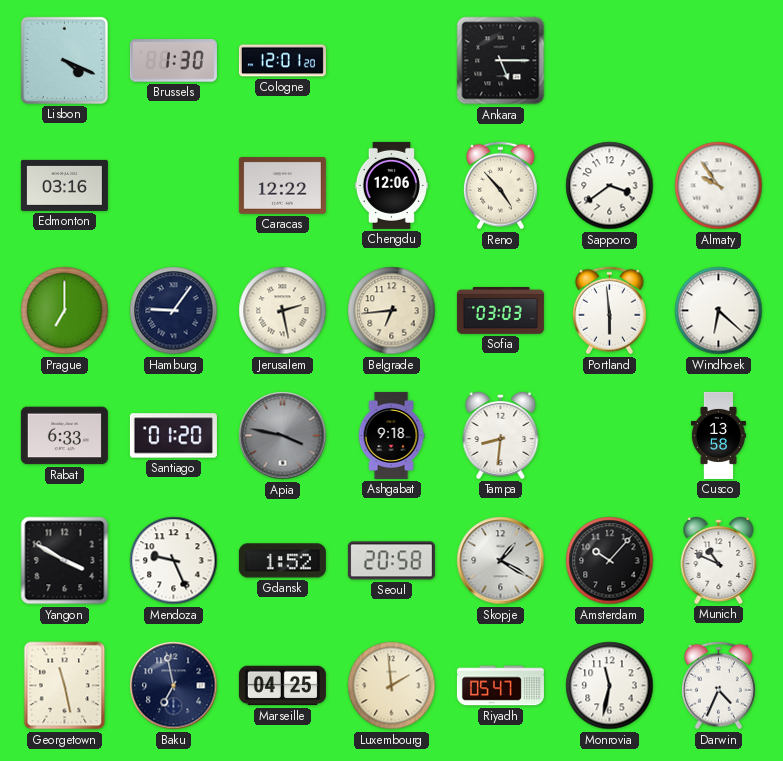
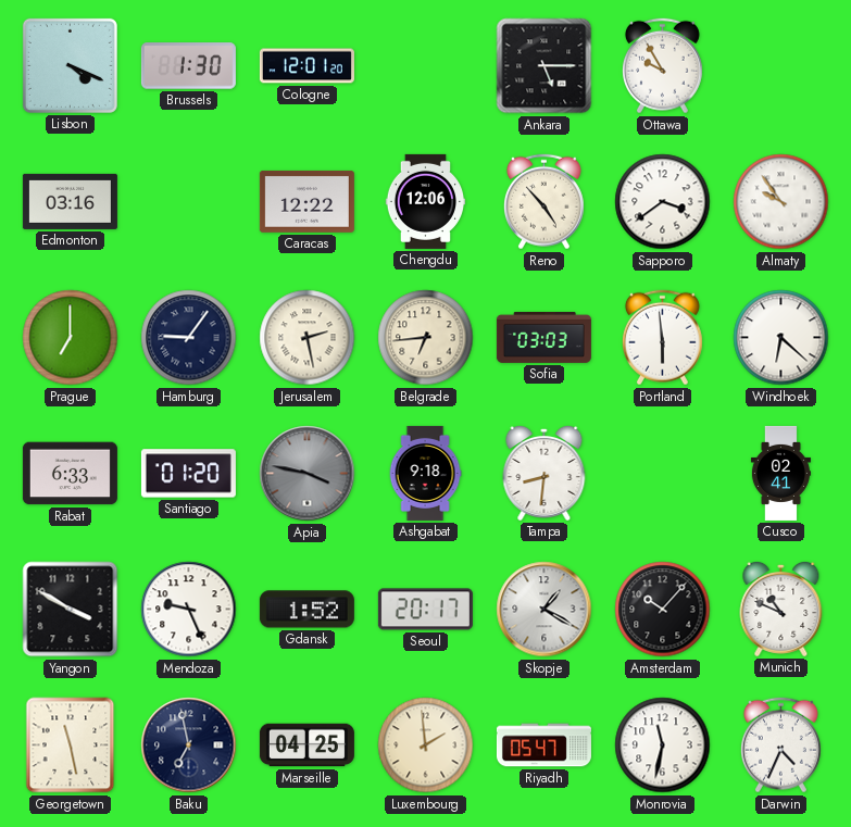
Ottawa: none -> 9:55 (662, 66)
Cusco: 13:58 -> 02:41 (780, 473)
Seoul: 20:58 -> 20:17 (425, 610)
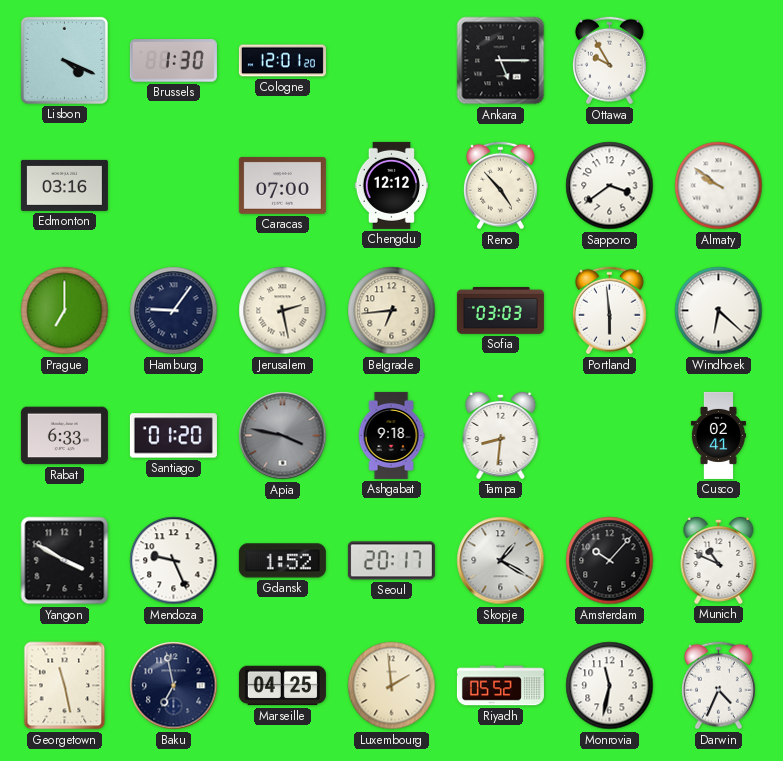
Caracas: 12:22 -> 07:00 (282, 185)
Chengdu: 12:06 -> 12:12 (391, 185)
Almaty: 9:54 -> 9:51 (719, 186)
Riyadh: 05:47 -> 05:52 (500, 686)
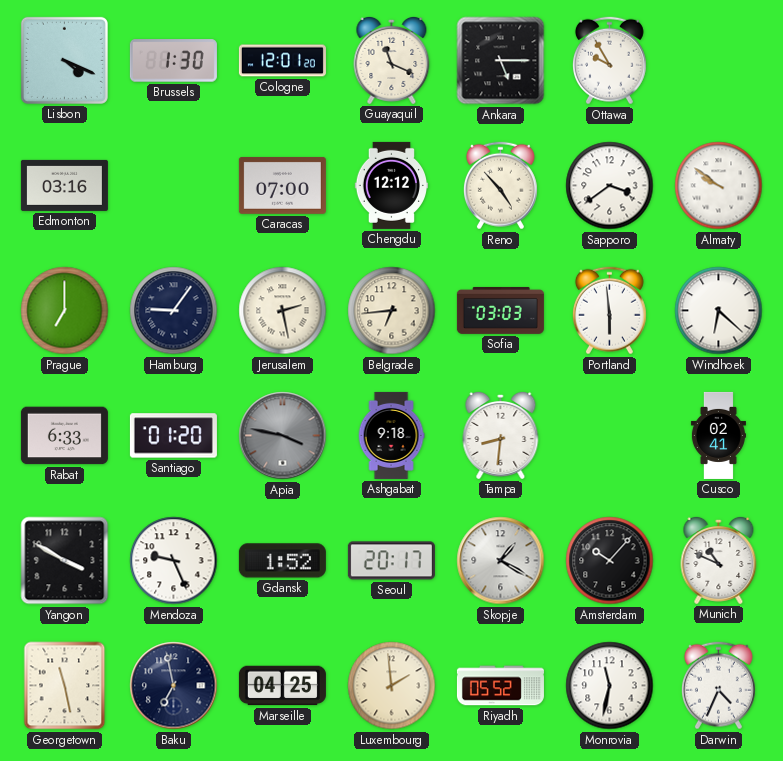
Guayaquil: none -> 11:19 (392, 60)
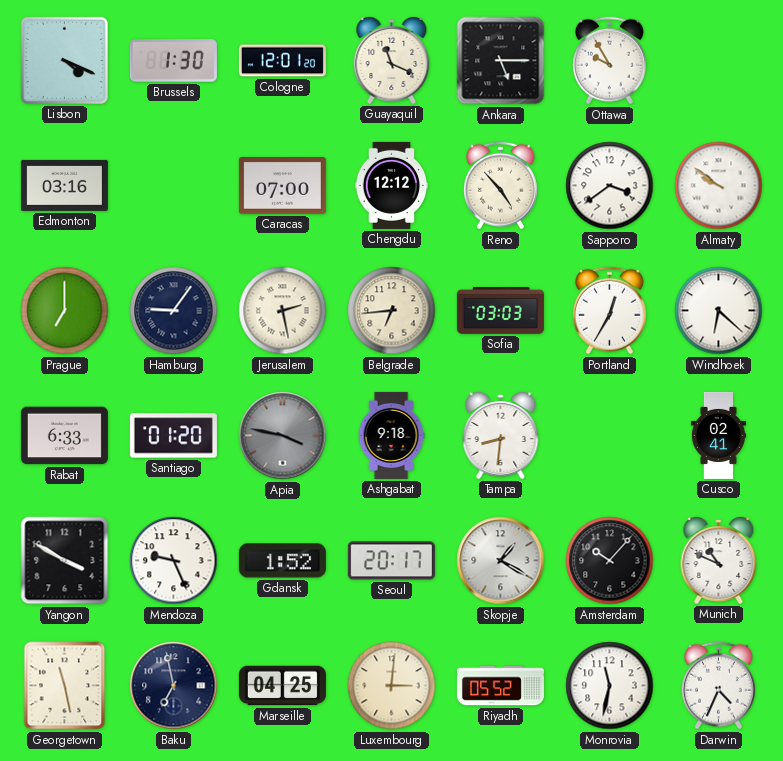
Portland: 5:59 -> 12:35 (609, 311)
Luxembourg: 1:59 -> 3:01 (392, 686)
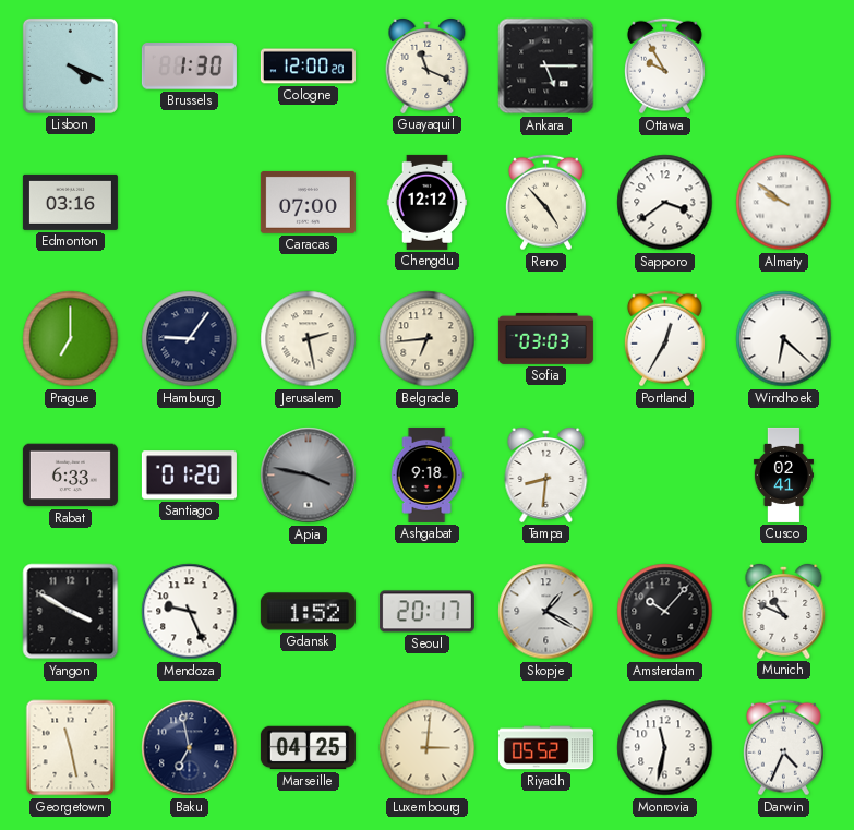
Cologne: 12:01 -> 12:00 (308, 67)
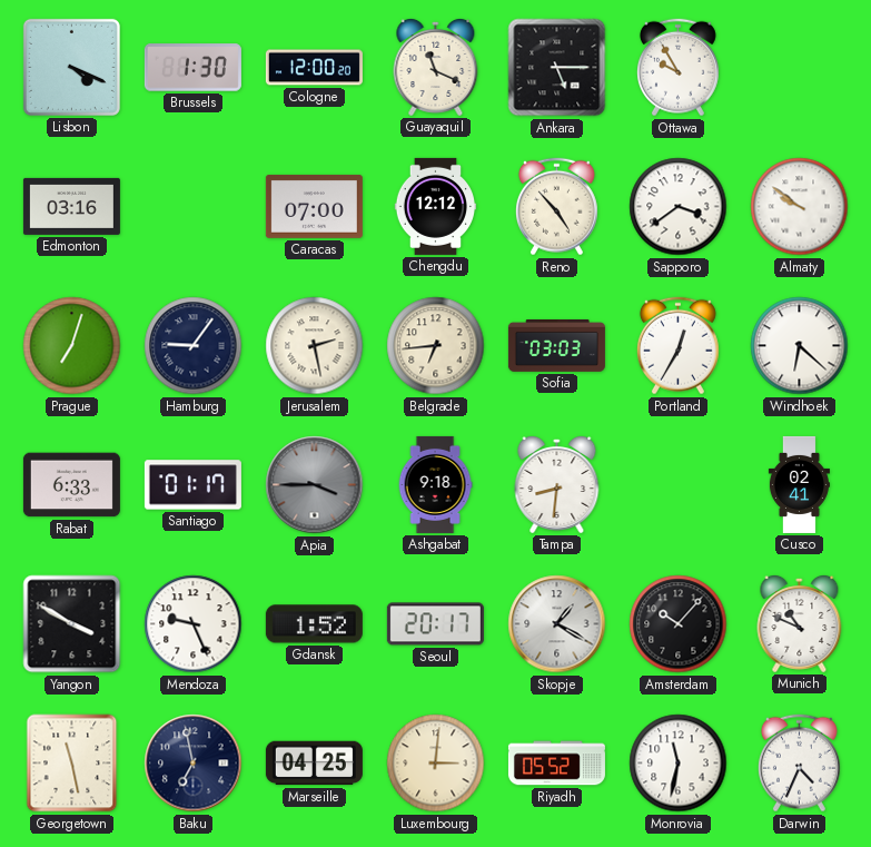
Prague: 7:00 -> 7:03 (72, 346)
Santiago: 01:20 -> 01:17 (192, 485)
Apia: 3:47 -> 3:45 (315, 485)
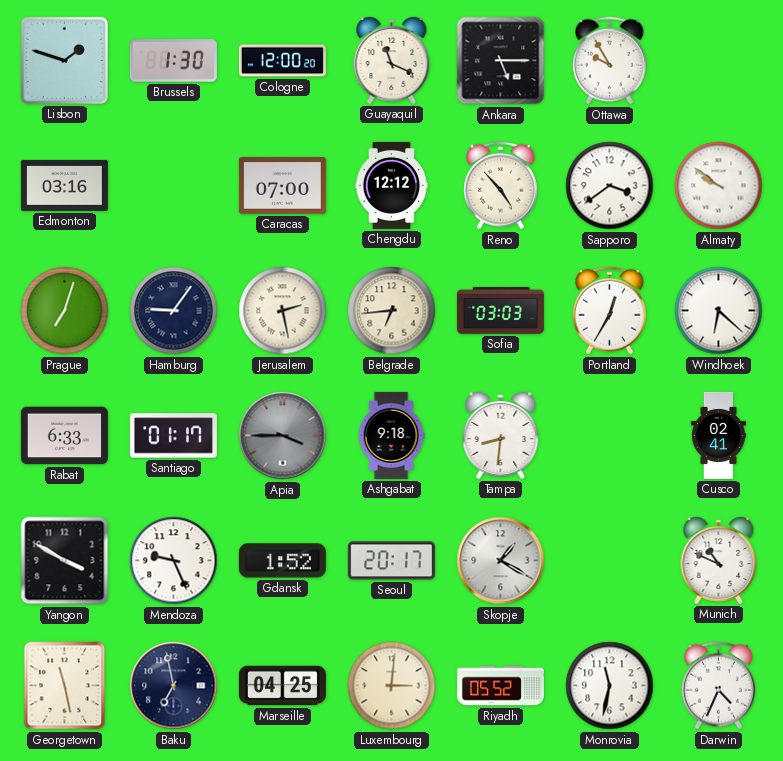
Lisbon: 4:19 -> 1:48 (64, 60)
Amsterdam: 10:07 -> none (679, 624)
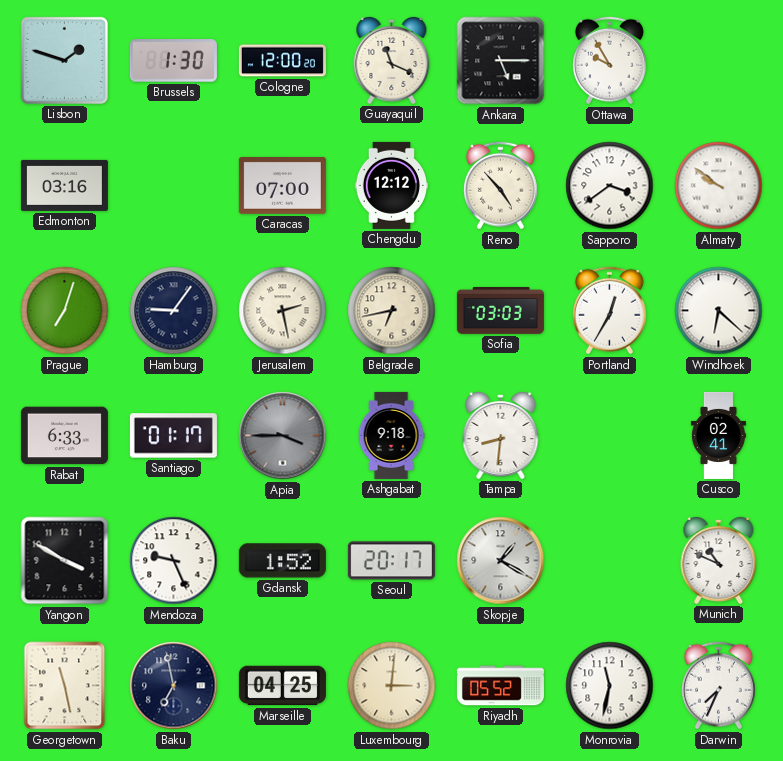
Belgrade: 6:44 -> 6:43 (392, 311)
Darwin: 4:34 -> 7:34 (718, 686)
